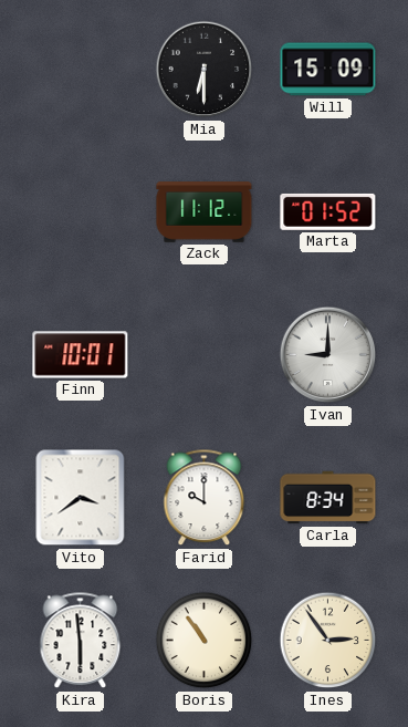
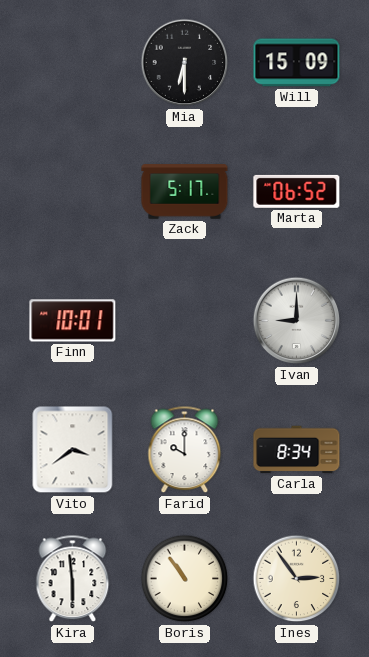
Zack: 11:12 -> 5:17 (185, 192)
Marta: 01:52 -> 06:52 (297, 191)
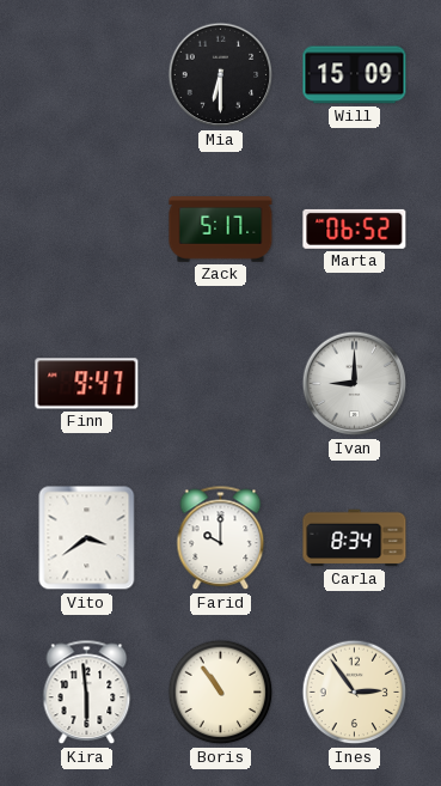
Finn: 10:01 -> 9:47 (87, 384)
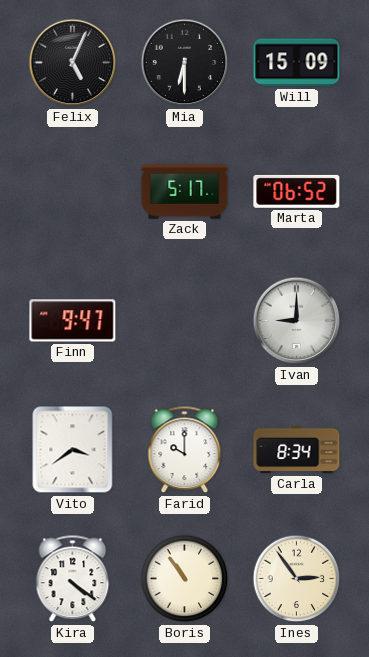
Felix: none -> 5:04 (73, 63)
Kira: 5:59 -> 4:21 (73, 579)
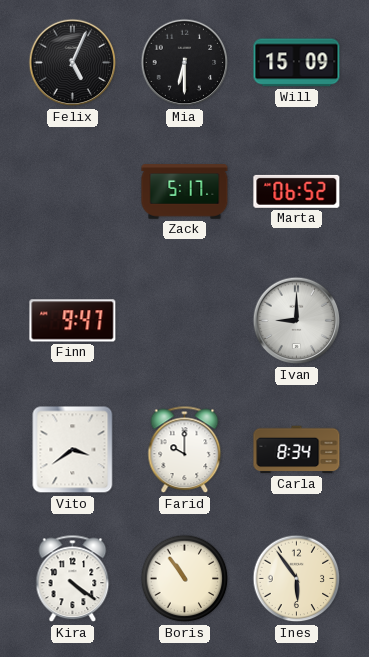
Ines: 2:54 -> 5:54 (297, 579)
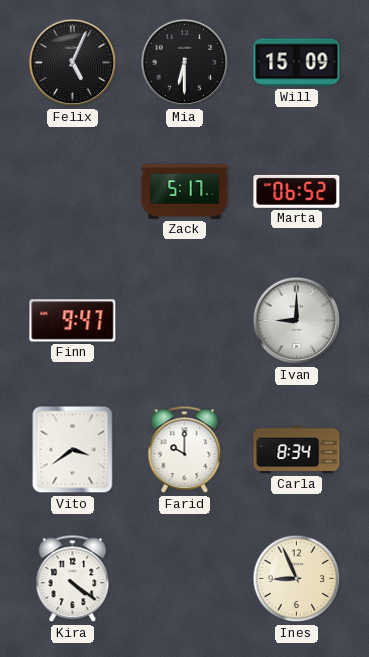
Boris: 10:54 -> none (185, 579)
Ines: 5:54 -> 8:56 (297, 579)
